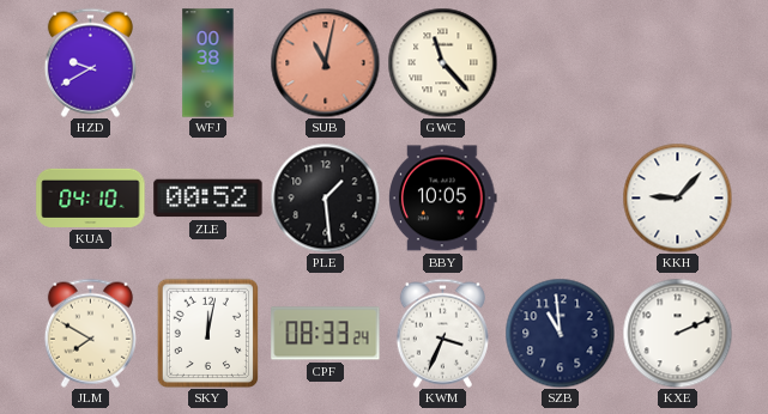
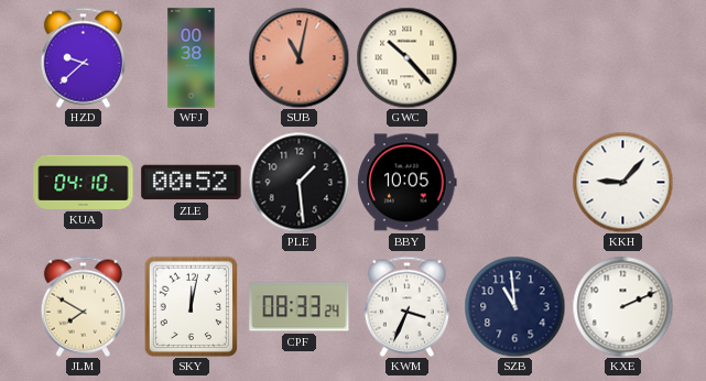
HZD: 9:40 -> 9:38 (83, 57)
GWC: 11:23 -> 10:23 (406, 57)
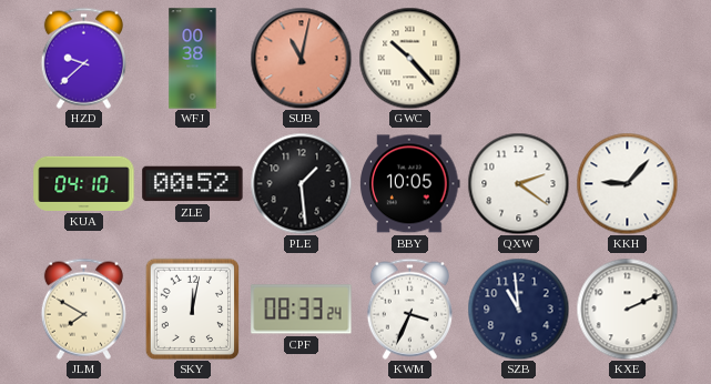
QXW: none -> 2:21 (518, 183)
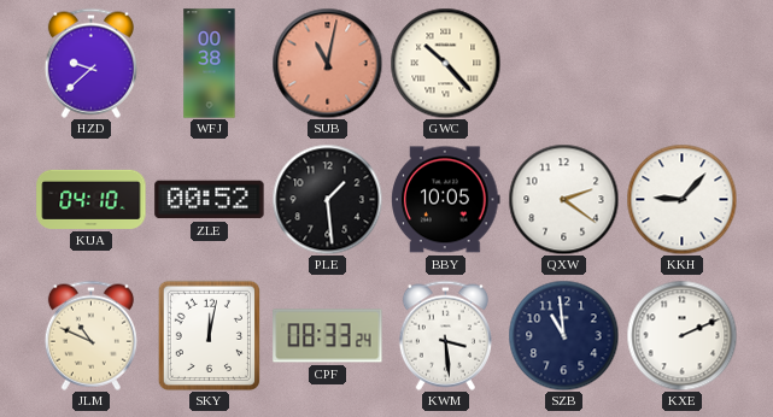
JLM: 7:50 -> 10:49 (90, 335)
KWM: 3:34 -> 3:29 (445, 335)
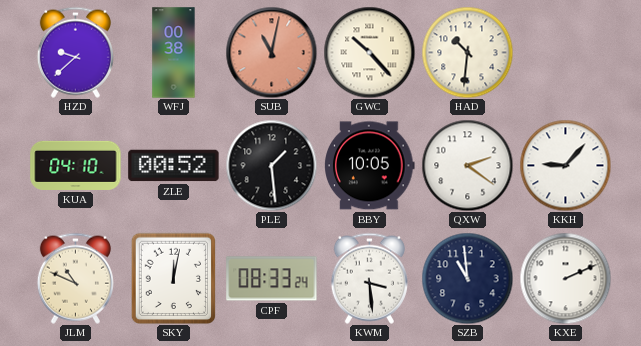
HAD: none -> 10:31 (467, 52)
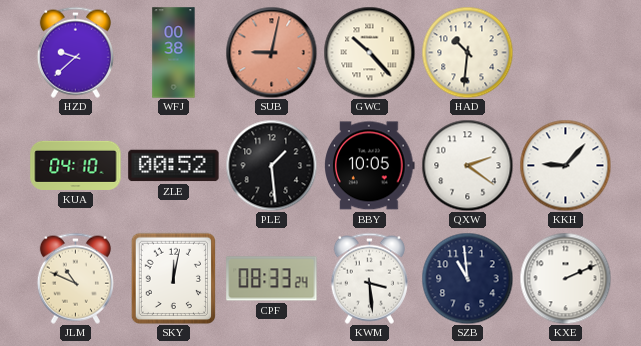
SUB: 11:02 -> 9:02 (271, 52)
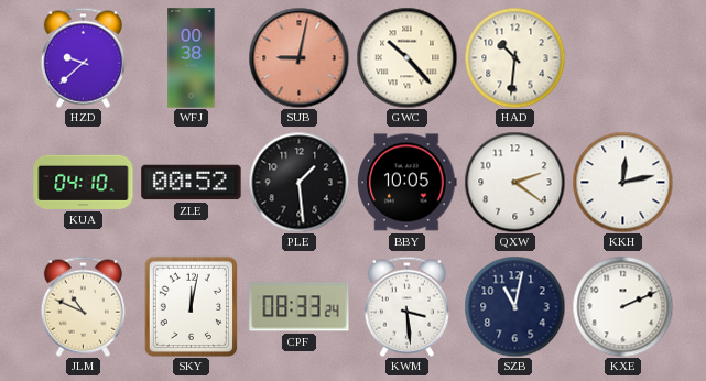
KKH: 9:07 -> 12:13 (622, 182)
SZB: 10:59 -> 11:02 (514, 306)
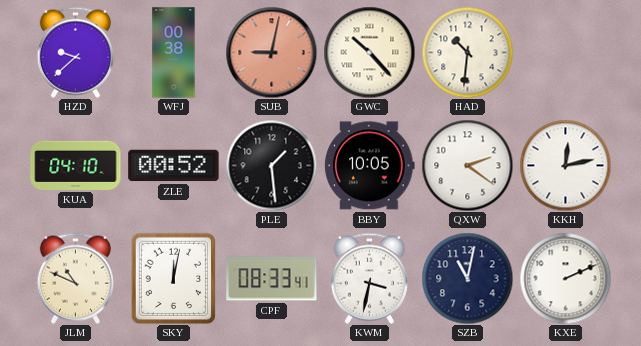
CPF: 08:33:24 -> 08:33:41 (272, 279)
KWM: 3:29 -> 3:32 (369, 278)
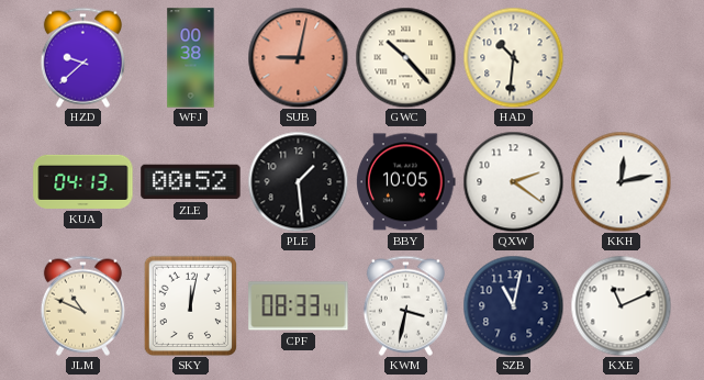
KUA: 04:10 -> 04:13 (83, 181)
KXE: 2:11 -> 11:11 (621, 305)
